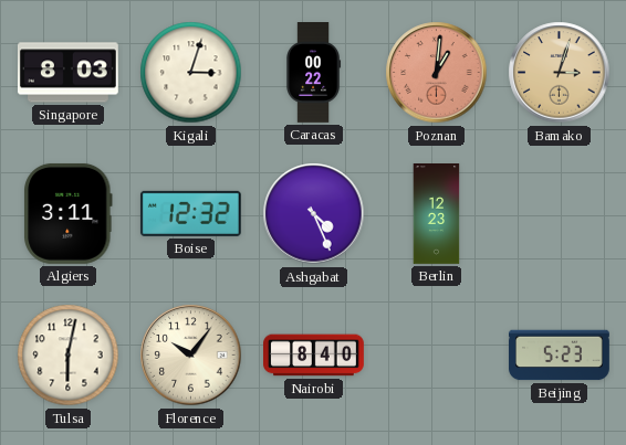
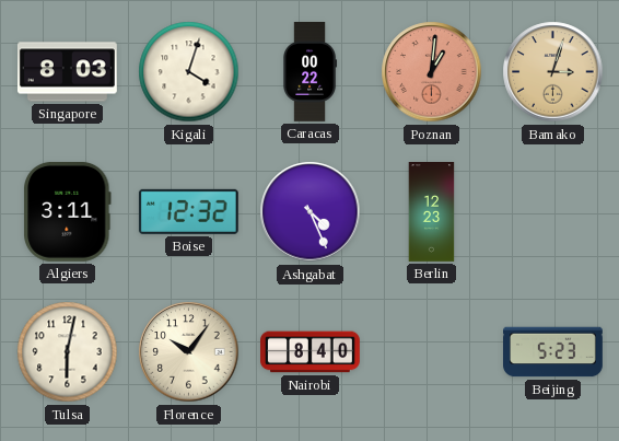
Kigali: 3:03 -> 4:03 (189, 72)
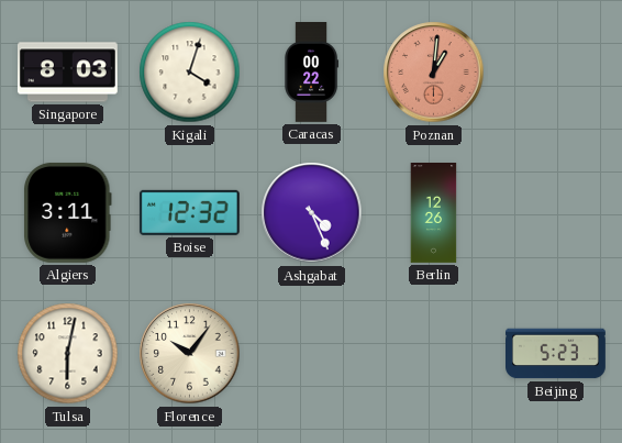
Bamako: 3:03 -> none (553, 72)
Berlin: 12:23 -> 12:26 (434, 213)
Nairobi: 8:40 -> none (311, 352)
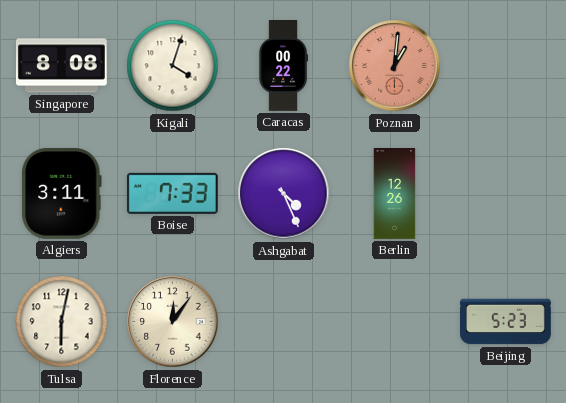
Singapore: 8:03 -> 8:08 (62, 66)
Boise: 12:32 -> 7:33 (172, 193)
Florence: 10:06 -> 12:06 (173, 322)
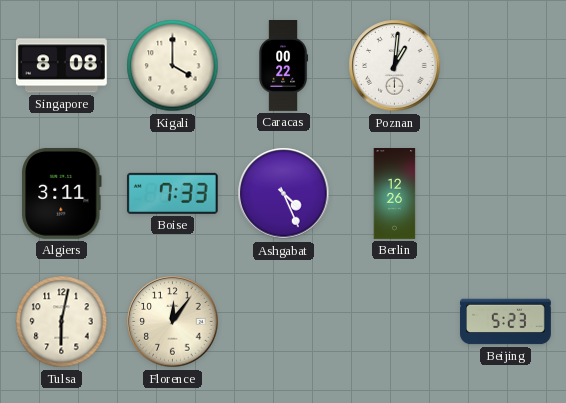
Kigali: 4:03 -> 4:00 (173, 66)
Poznan dial: salmon -> white (395, 66)
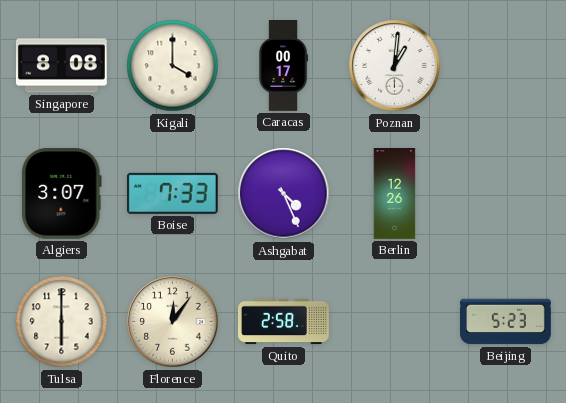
Caracas: 00:22 -> 00:17 (284, 66)
Algiers: 3:11 -> 3:07 (62, 193)
Tulsa: 6:02 -> 6:00 (62, 322)
Quito: none -> 2:58 (284, 322)
